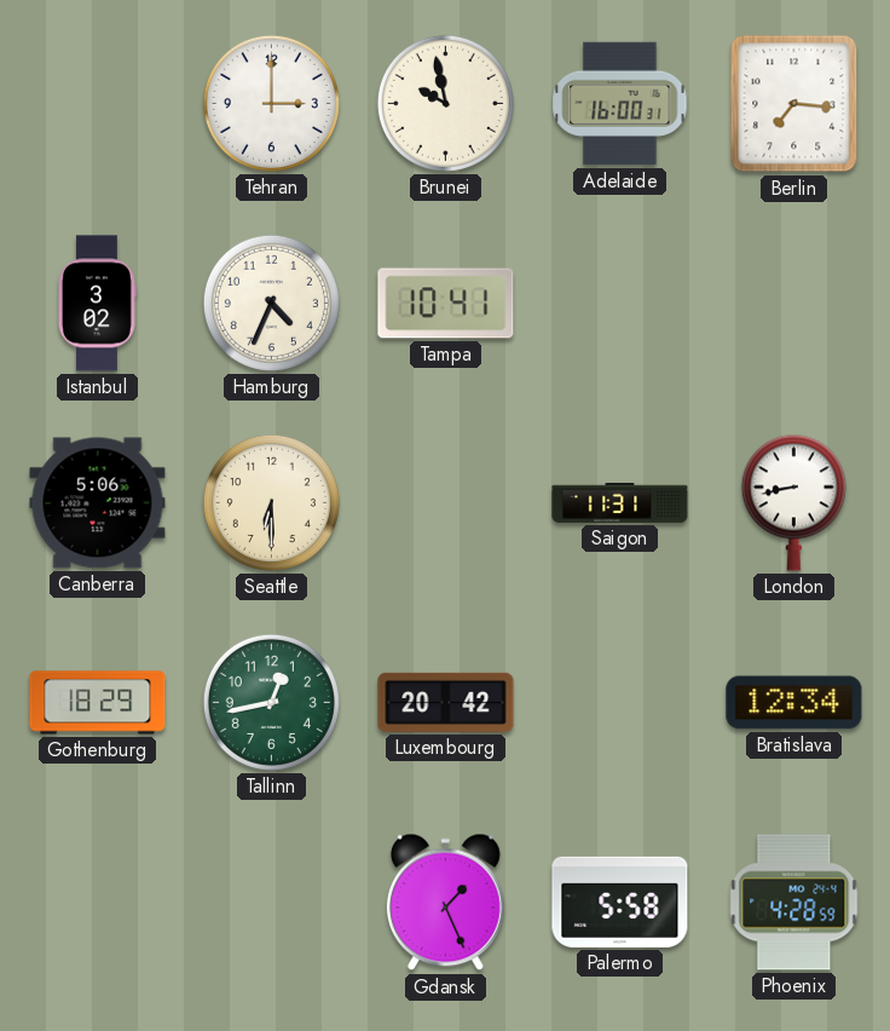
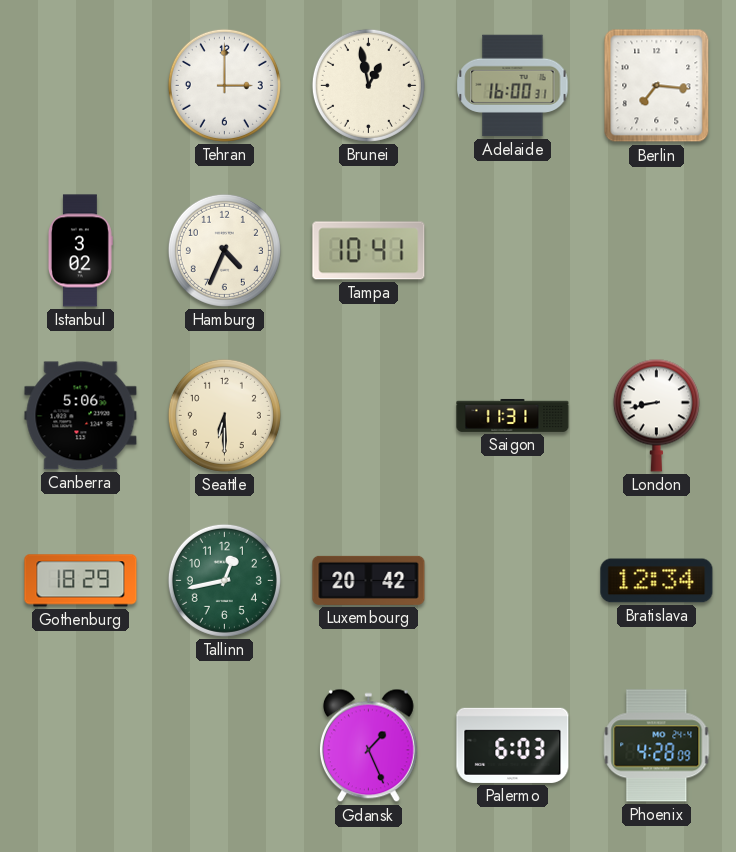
Brunei: 9:58 -> 12:58 (368, 85)
Palermo: 5:58 -> 6:03 (513, 745)
Phoenix: 4:28:59 -> 4:28:09 (657, 746)
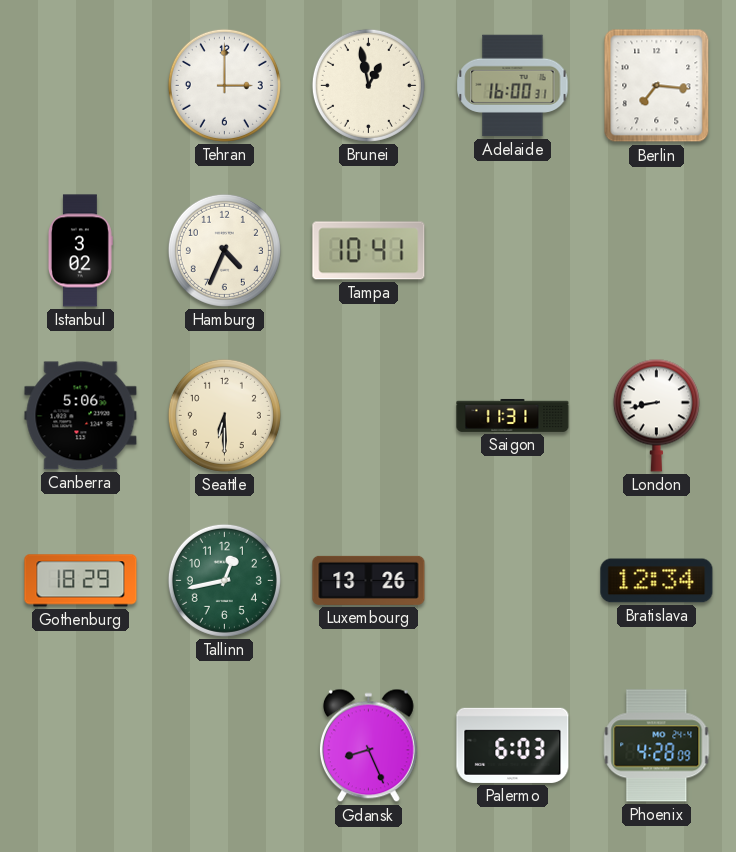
Luxembourg: 20:42 -> 13:26 (369, 580)
Gdansk: 1:26 -> 8:26 (368, 746)
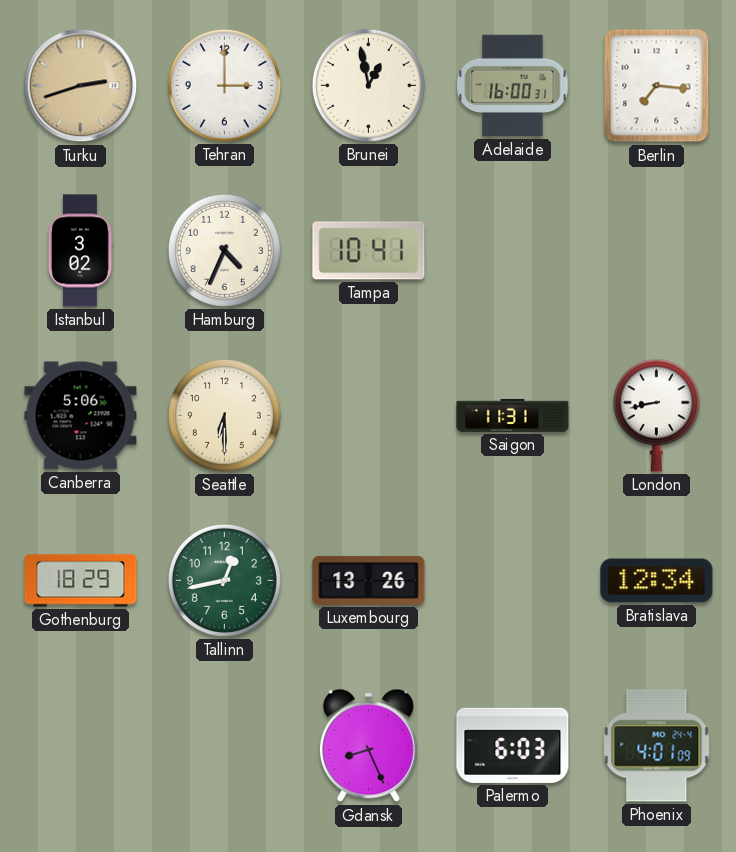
Turku: none -> 2:42 (81, 86)
Phoenix: 4:28 -> 4:01 (657, 746)
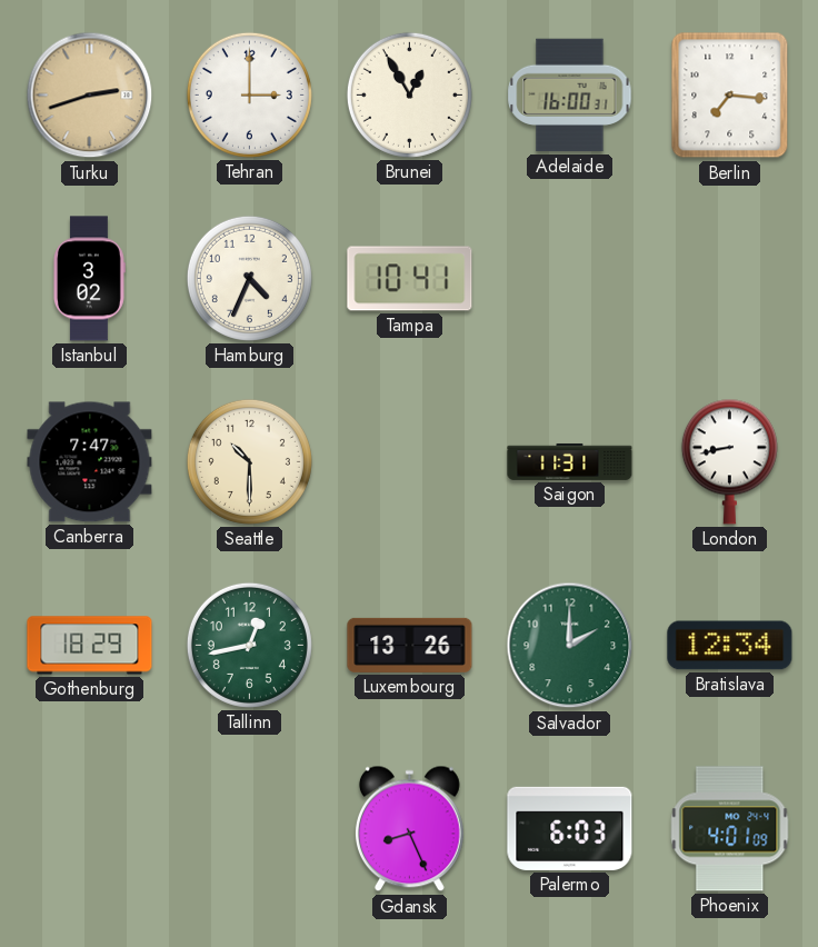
Brunei: 12:58 -> 12:55 (409, 94)
Canberra: 5:06 -> 7:47 (90, 462)
Seattle: 6:30 -> 10:30 (249, 461)
Salvador: none -> 2:00 (570, 646)
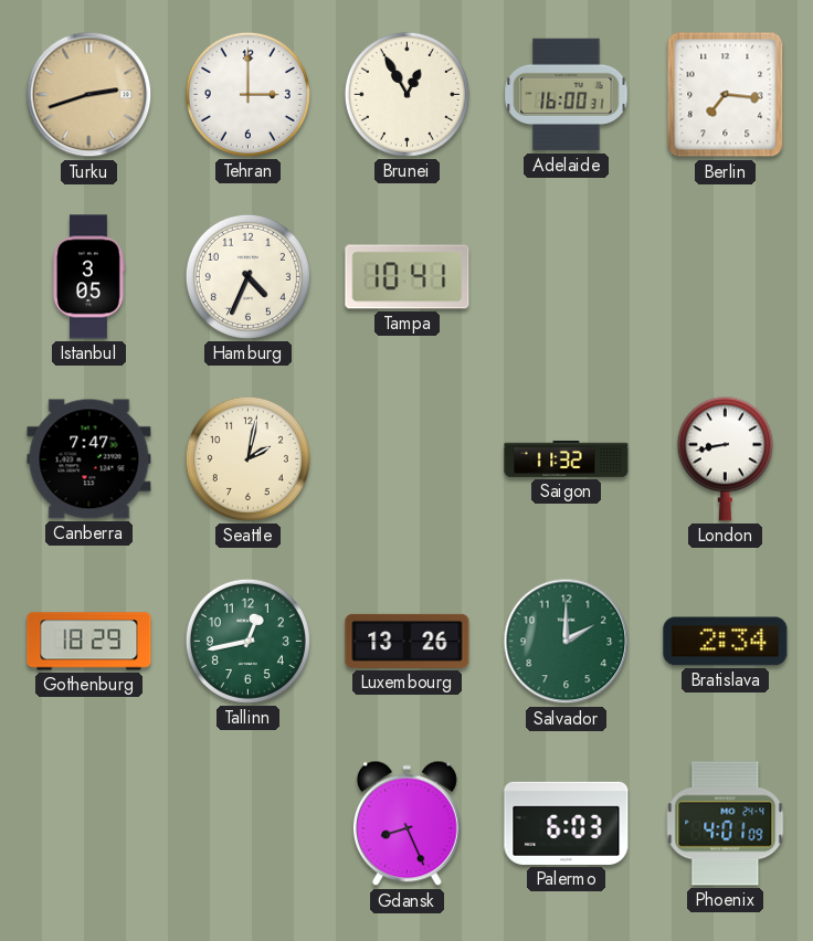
Istanbul: 3:02 -> 3:05 (88, 277)
Seattle: 10:30 -> 2:02 (247, 458)
Saigon: 11:31 -> 11:32 (567, 458)
Bratislava: 12:34 -> 2:34 (726, 642)
